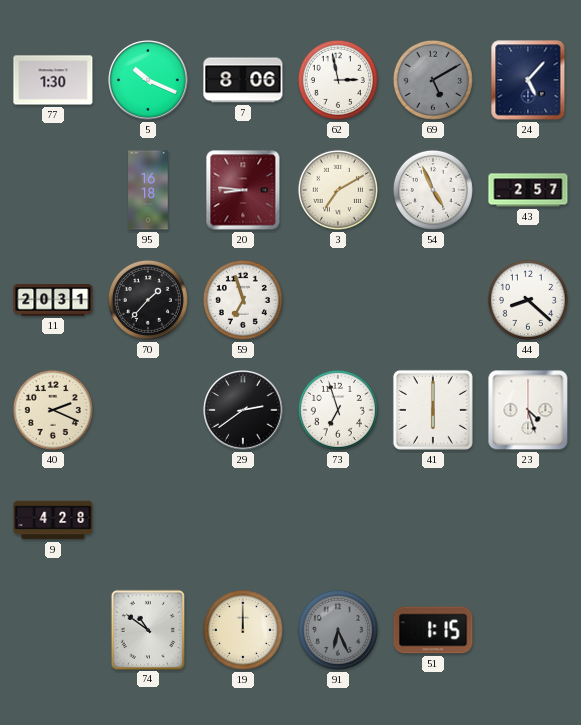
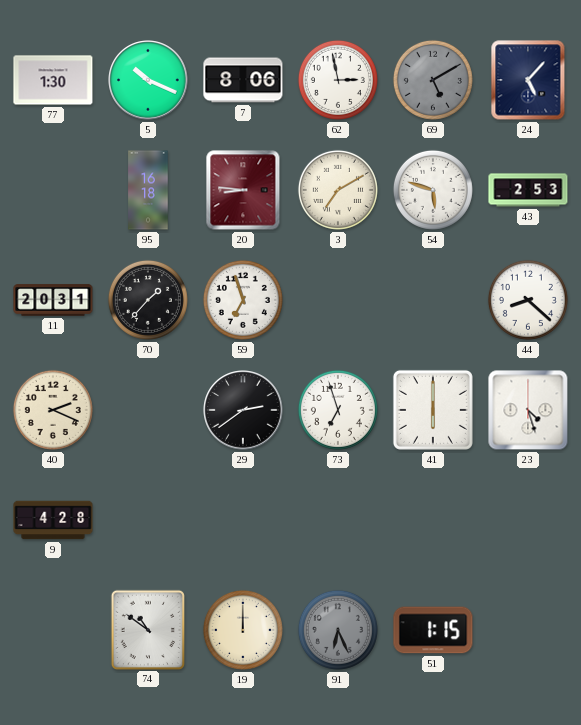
54: 4:56 -> 5:48 (433, 190)
43: 2:57 -> 2:53 (528, 190)
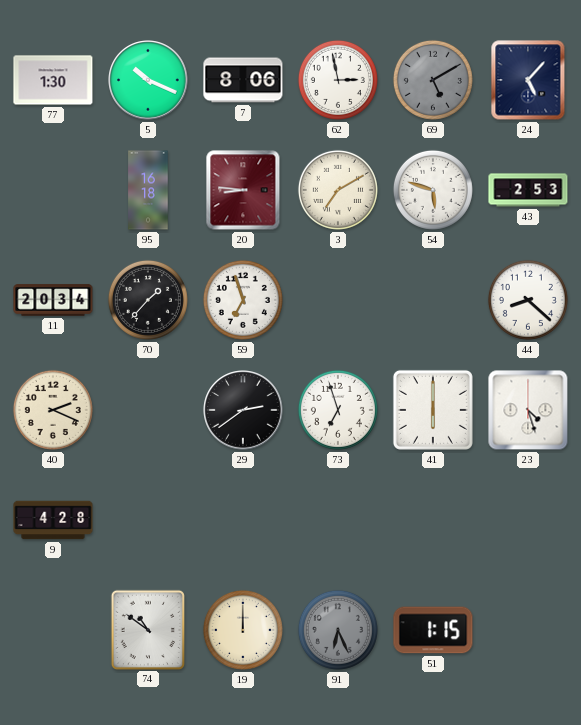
11: 20:31 -> 20:34 (53, 300)
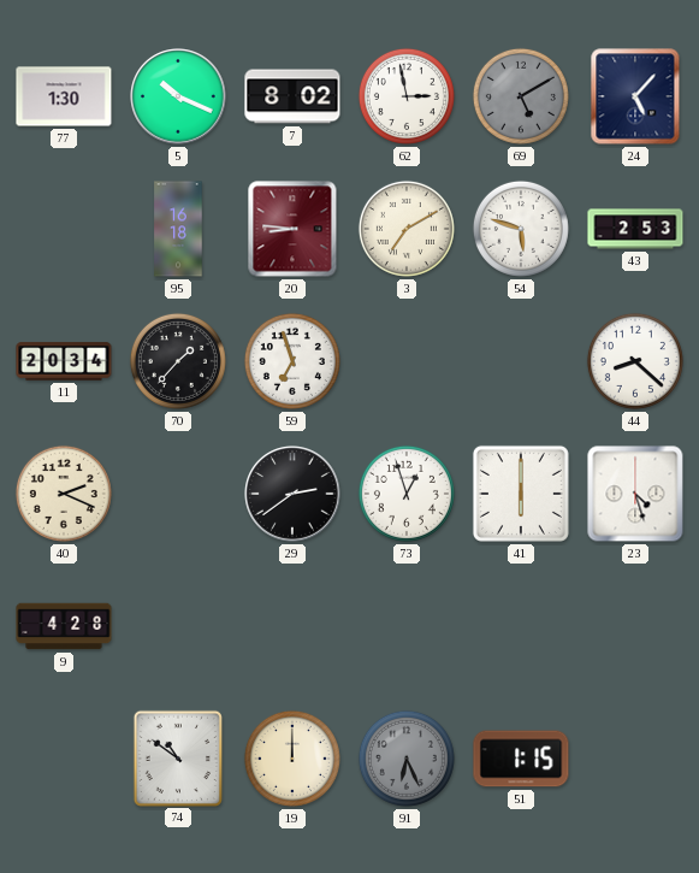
7: 8:06 -> 8:02 (292, 96)
73: 6:57 -> 12:57 (407, 494)
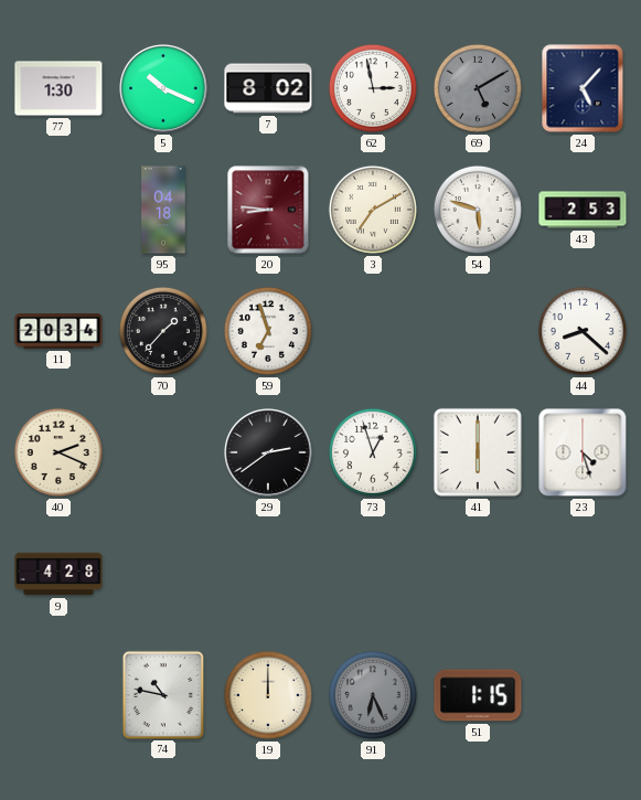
95: 16:18 -> 04:18 (163, 210)
74: 10:51 -> 10:47 (163, 694)
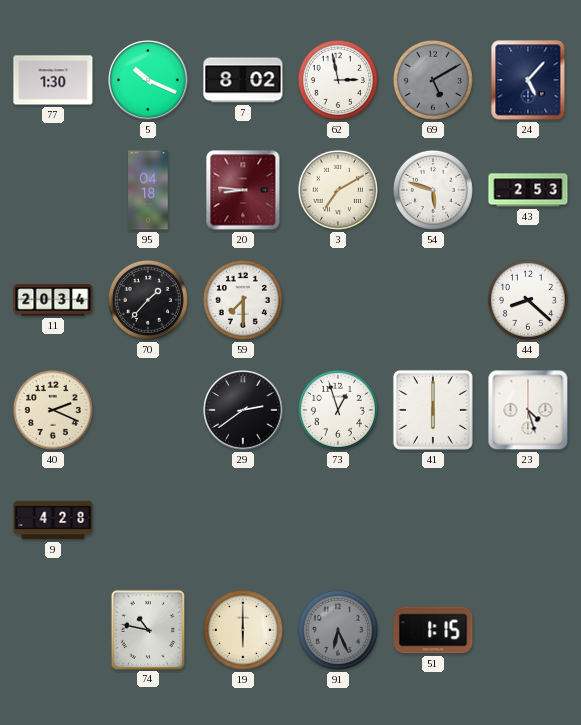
59: 6:57 -> 7:30 (243, 300)
19: 12:00 -> 6:00 (243, 630)
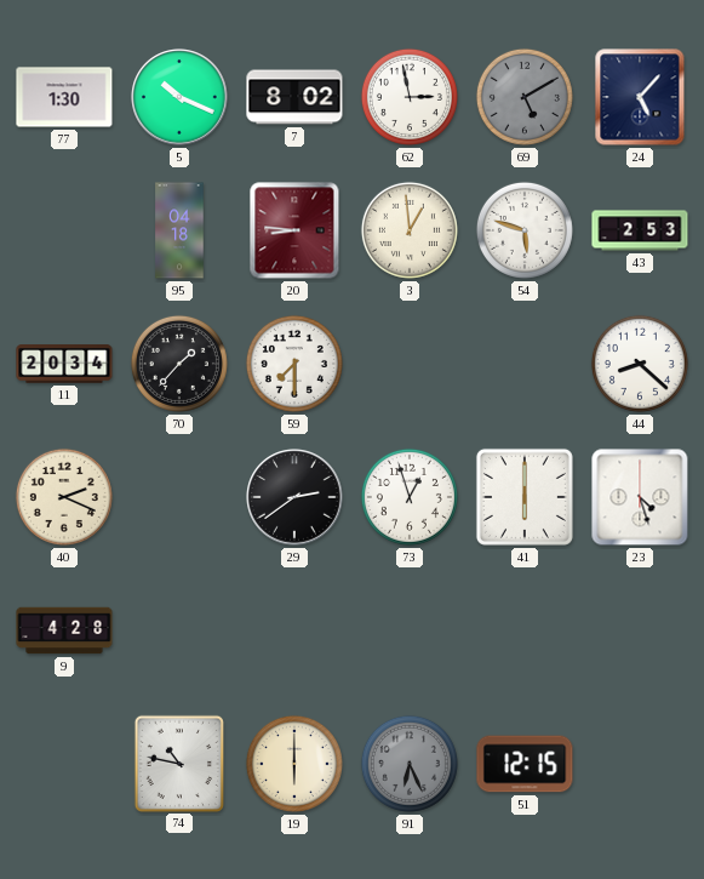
3: 7:10 -> 12:59 (410, 230)
51: 1:15 -> 12:15 (525, 764)
